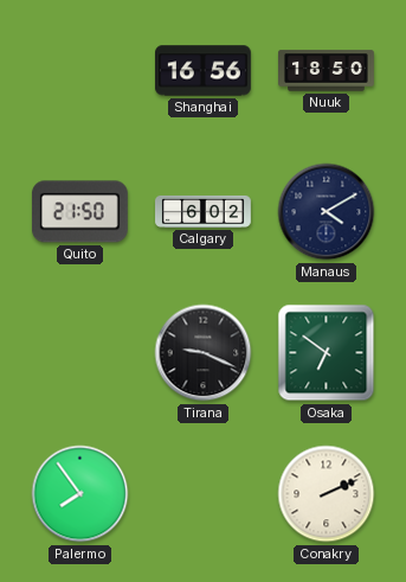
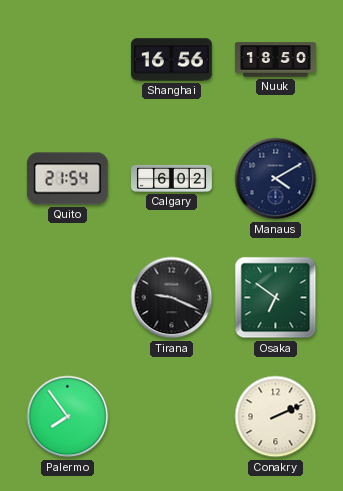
Quito: 21:50 -> 21:54 (67, 179)
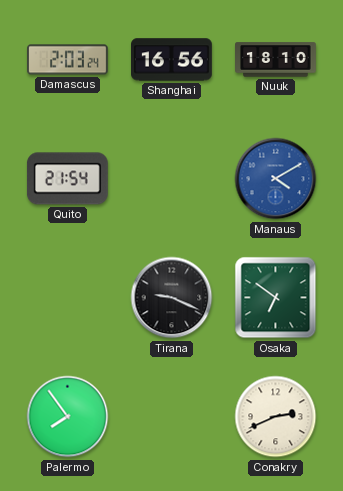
Damascus: none -> 2:03 (68, 60)
Nuuk: 18:50 -> 18:10 (276, 60)
Calgary: 6:02 -> none (172, 178)
Manaus dial: navy -> blue (276, 179)
Conakry: 2:11 -> 2:41 (276, 417)
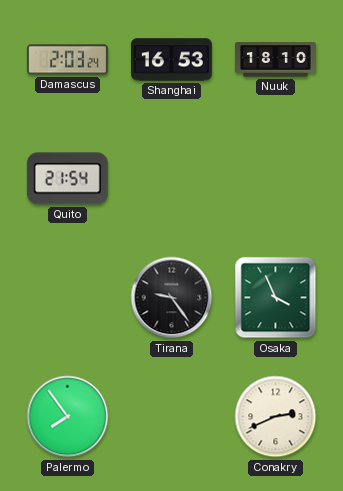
Shanghai: 16:56 -> 16:53 (172, 60)
Manaus: 4:10 -> none (276, 179)
Tirana: 9:19 -> 9:24 (172, 298)
Osaka: 6:51 -> 3:56 (276, 298)
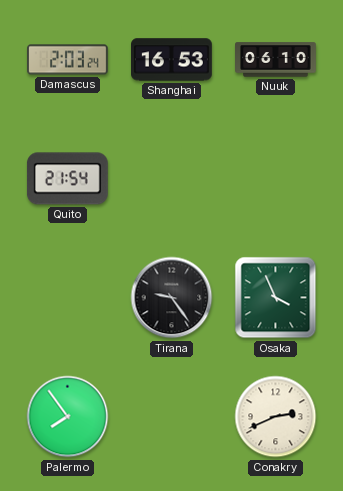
Nuuk: 18:10 -> 06:10 (276, 60)
